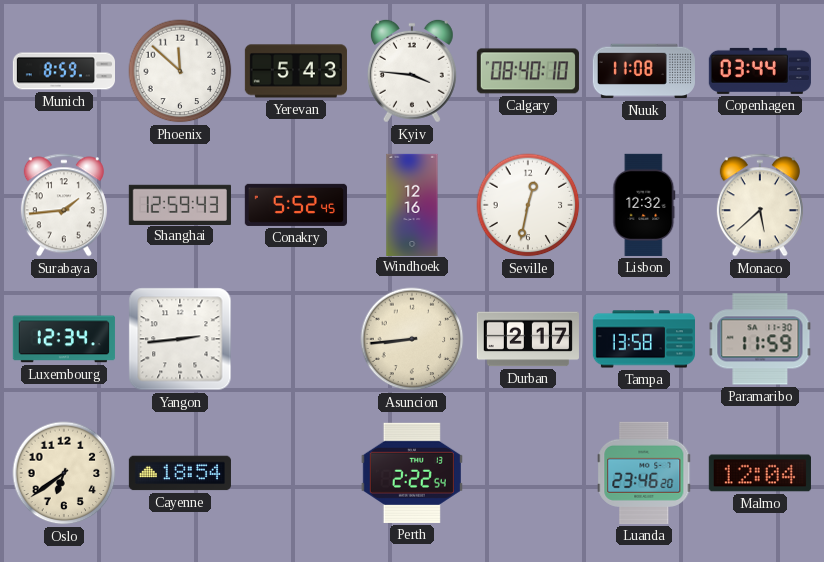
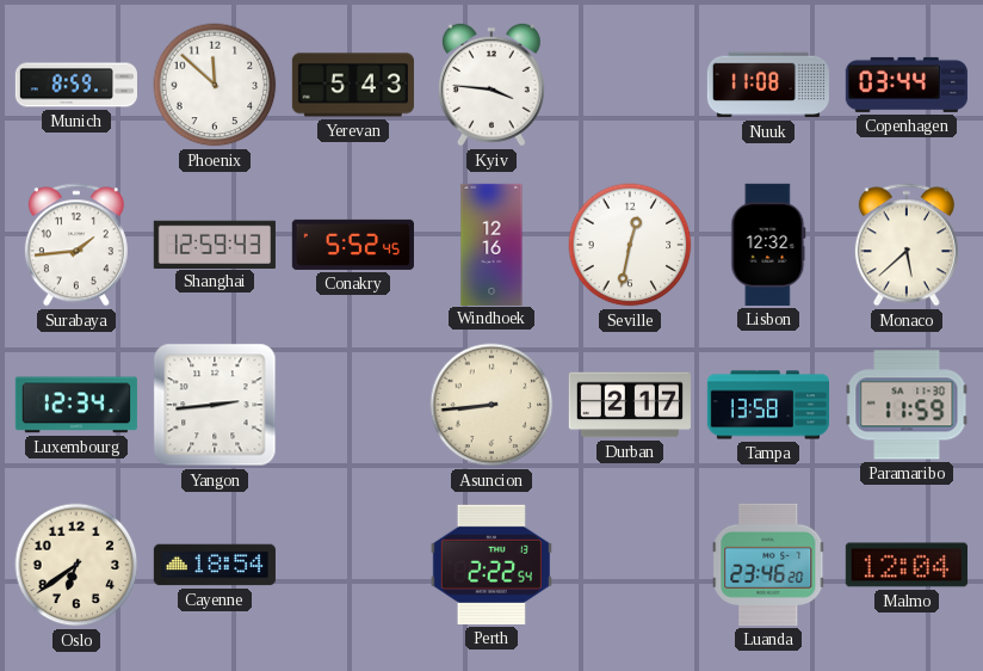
Calgary: 08:40 -> none (528, 71)
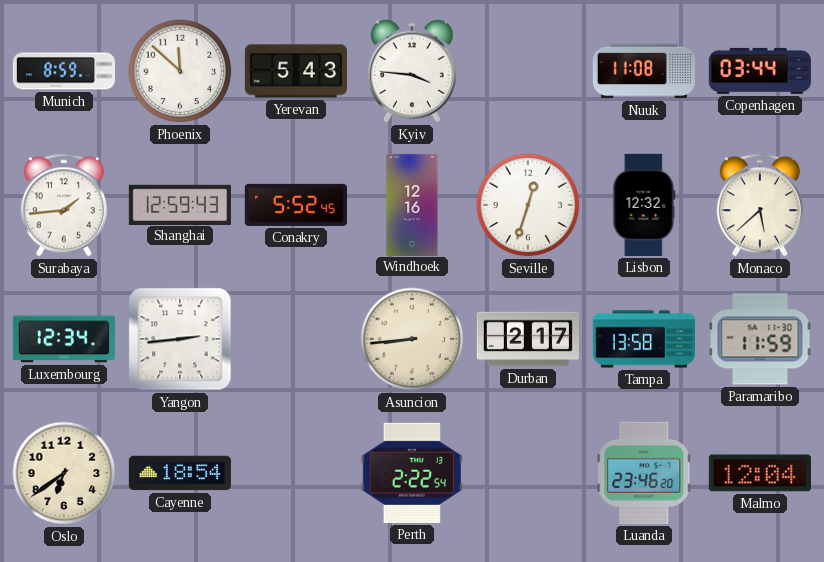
Seville: 12:32 -> 12:33 (528, 205)
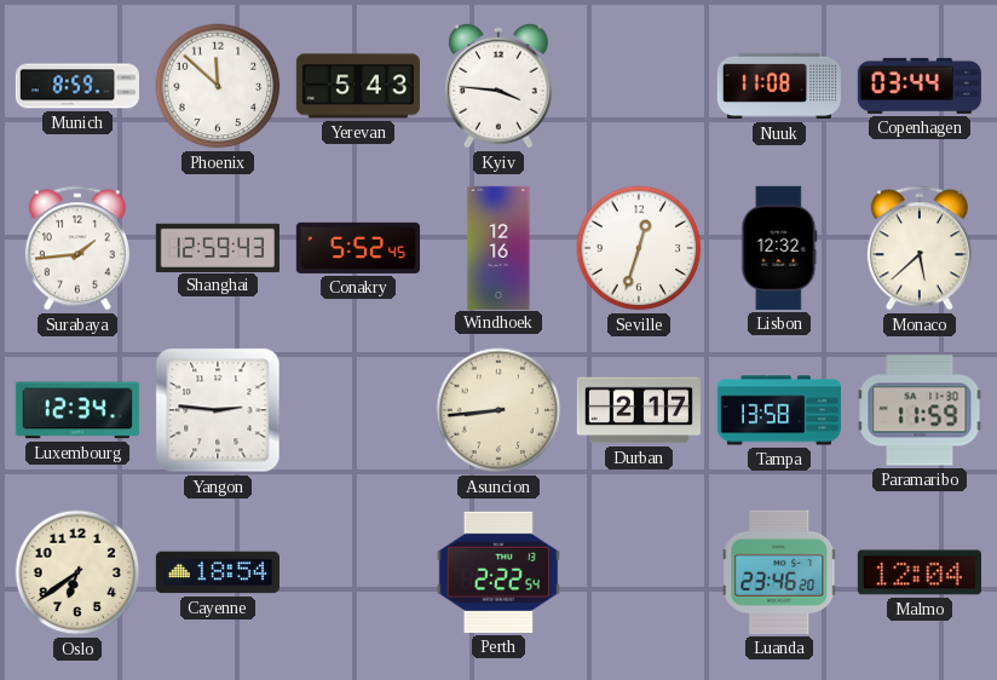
Yangon: 2:44 -> 2:46 (218, 410)
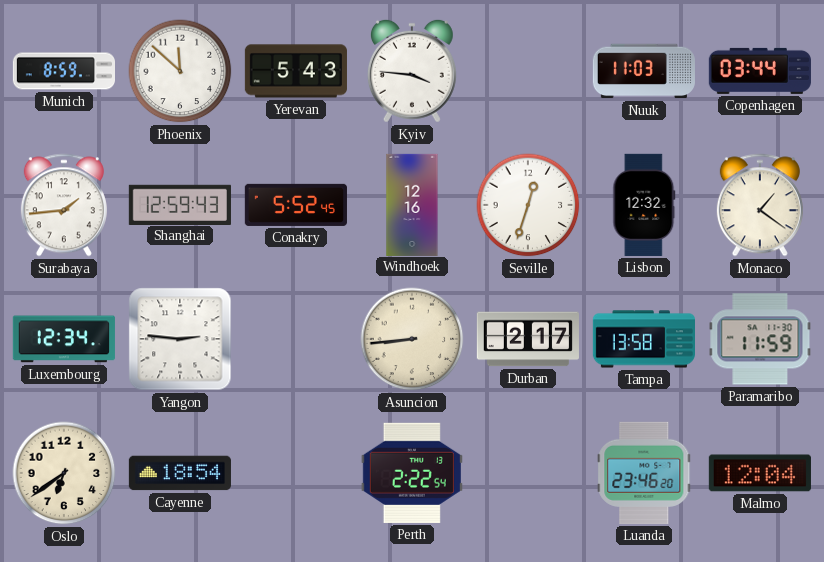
Nuuk: 11:08 -> 11:03 (644, 71)
Monaco: 5:38 -> 1:21 (760, 205)
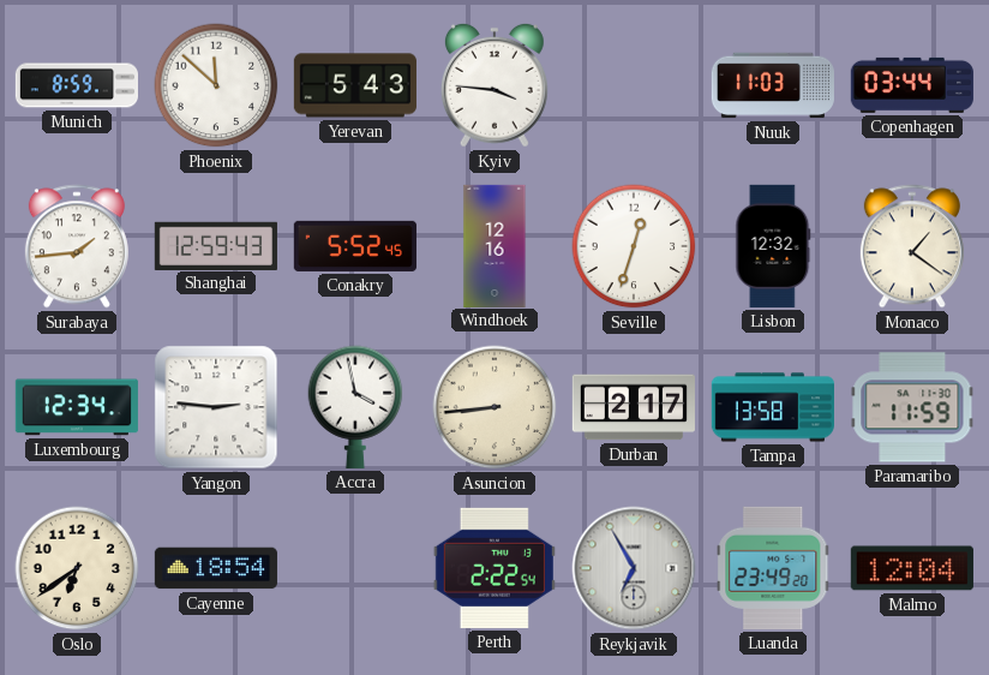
Accra: none -> 3:58 (355, 407)
Reykjavik: none -> 6:55 (634, 568)
Luanda: 23:46 -> 23:49 (773, 568)
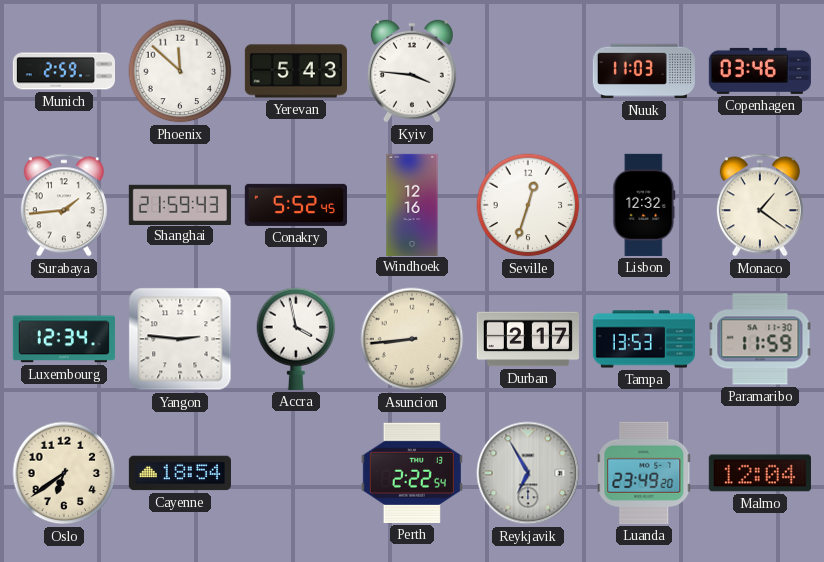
Munich: 8:59 -> 2:59 (63, 71)
Copenhagen: 03:44 -> 03:46 (760, 71)
Shanghai: 12:59 -> 21:59 (180, 204)
Tampa: 13:58 -> 13:53 (643, 339)
